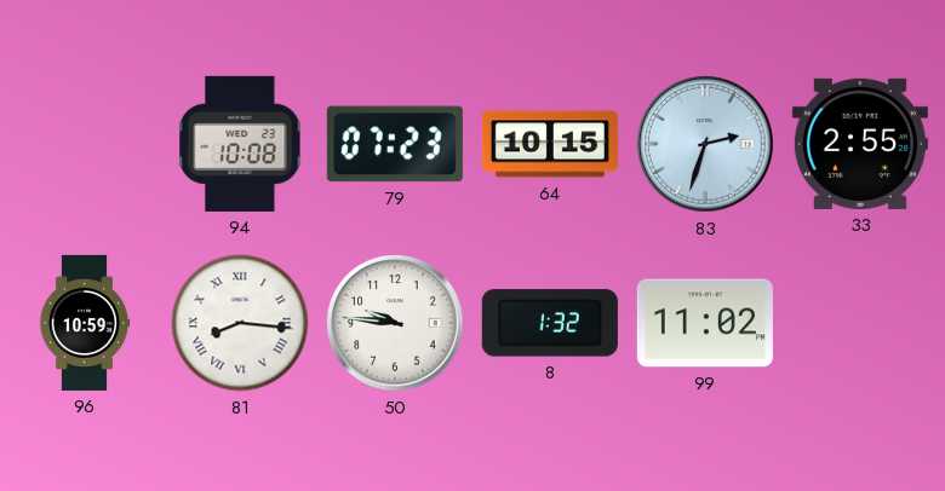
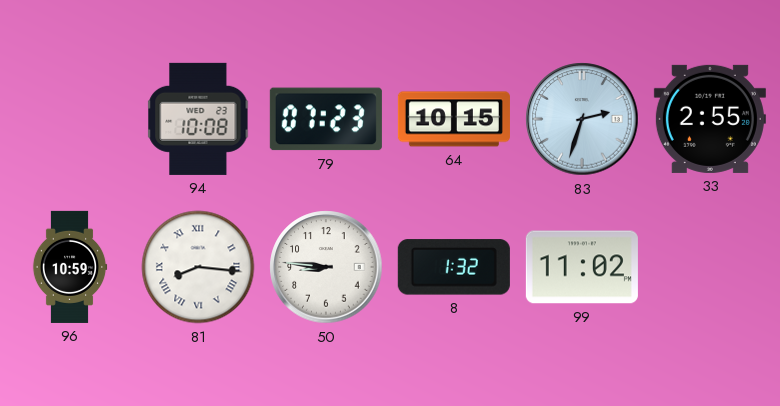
50: 9:46 -> 8:46 (326, 267)
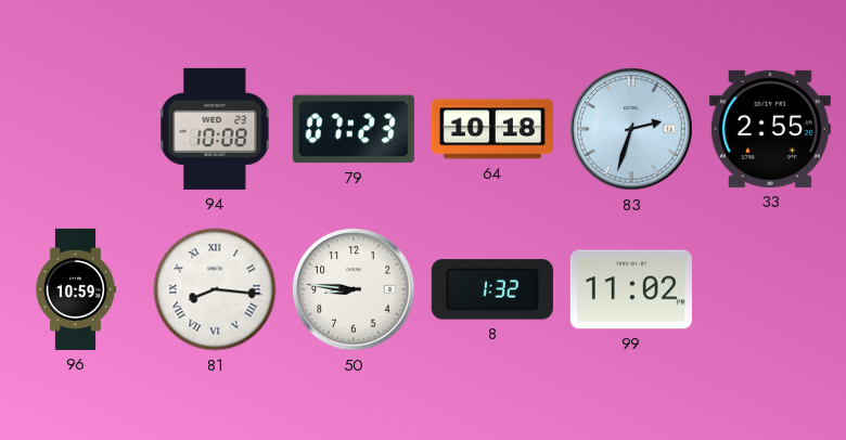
64: 10:15 -> 10:18 (492, 129)
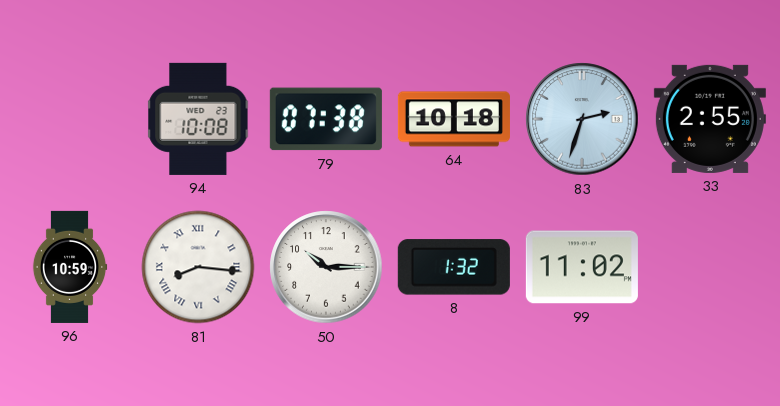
79: 07:23 -> 07:38 (326, 119)
50: 8:46 -> 10:15 (326, 267)
